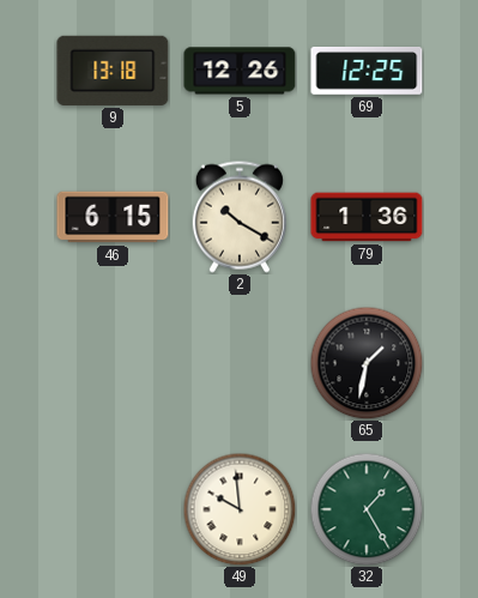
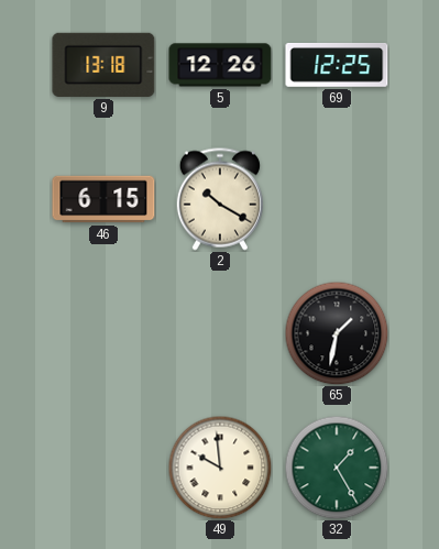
79: 1:36 -> none (367, 217)
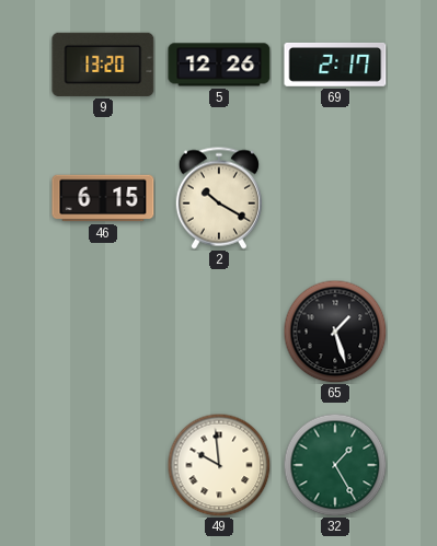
9: 13:18 -> 13:20 (103, 65)
69: 12:25 -> 2:17 (335, 66)
65: 1:32 -> 1:27 (335, 332)
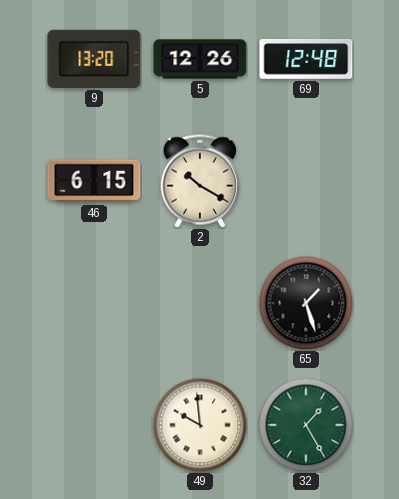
69: 2:17 -> 12:48 (306, 60)
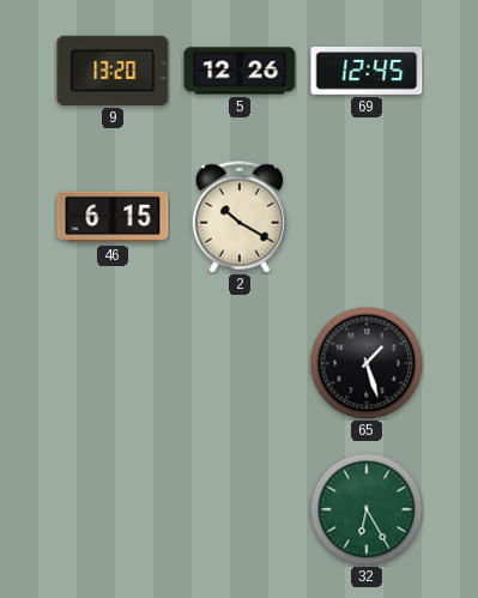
69: 12:48 -> 12:45 (367, 72)
49: 9:59 -> none (200, 425)
32: 1:25 -> 6:25 (367, 509)
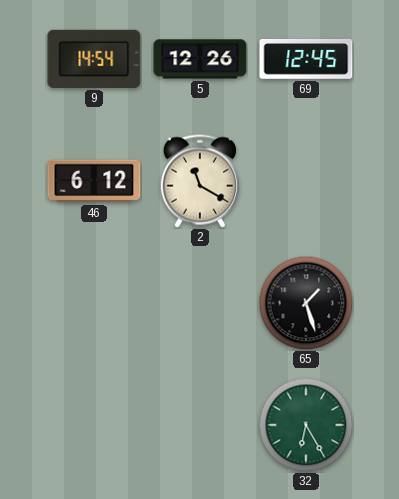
9: 13:20 -> 14:54 (94, 59)
46: 6:15 -> 6:12 (94, 181)
2: 10:20 -> 11:20 (200, 181)
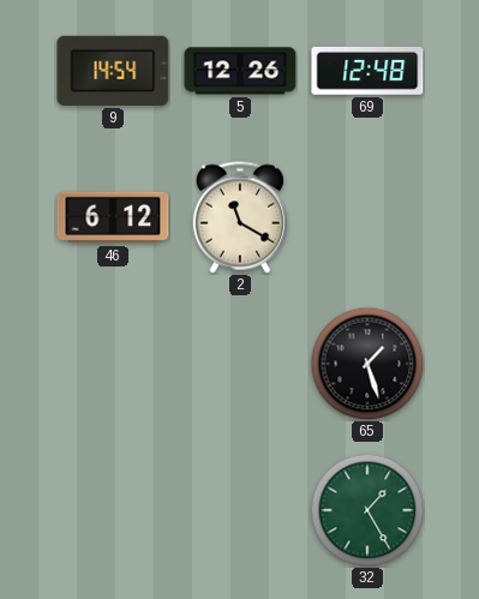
69: 12:45 -> 12:48 (367, 72)
32: 6:25 -> 1:25 (367, 510)
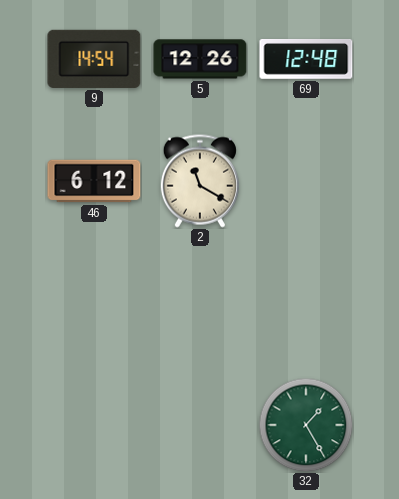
65: 1:27 -> none (367, 364)
